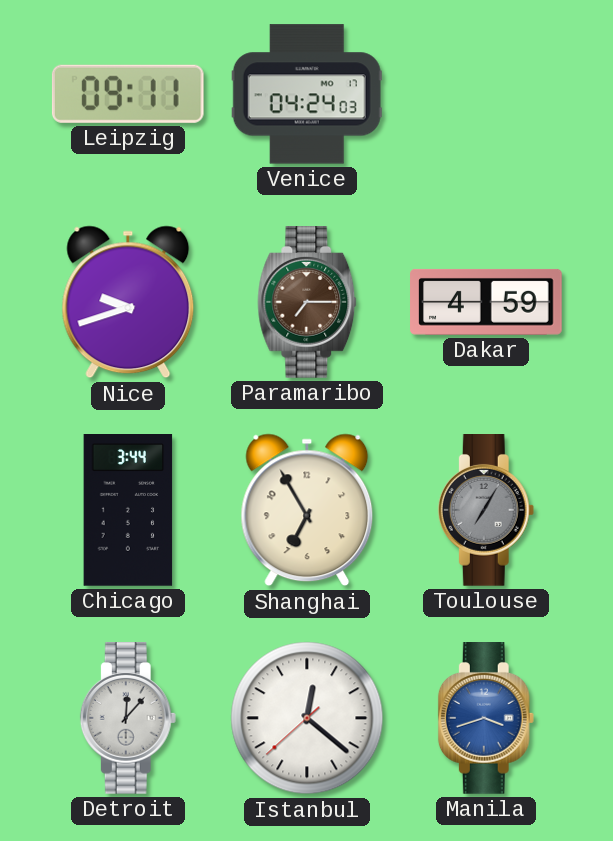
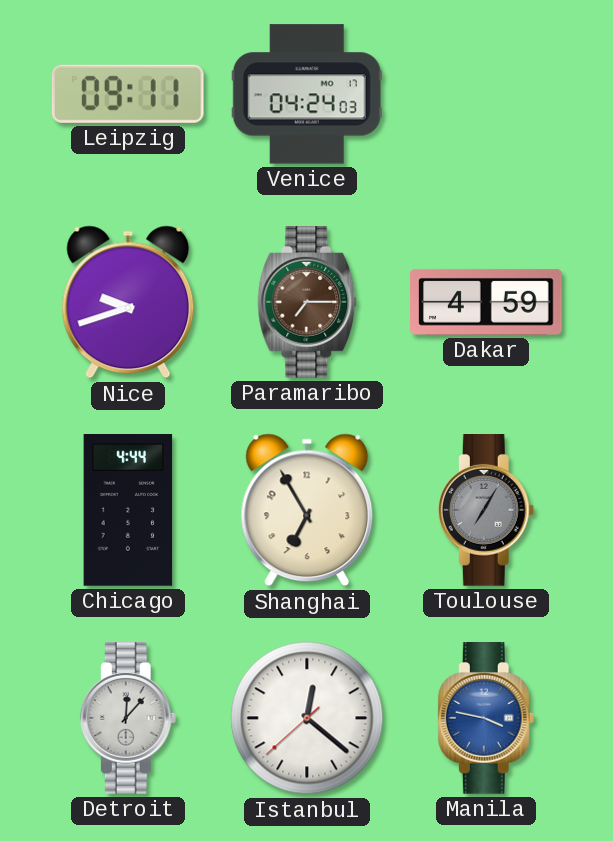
Chicago: 3:44 -> 4:44 (128, 511)
Manila: 3:42 -> 3:47 (486, 718)
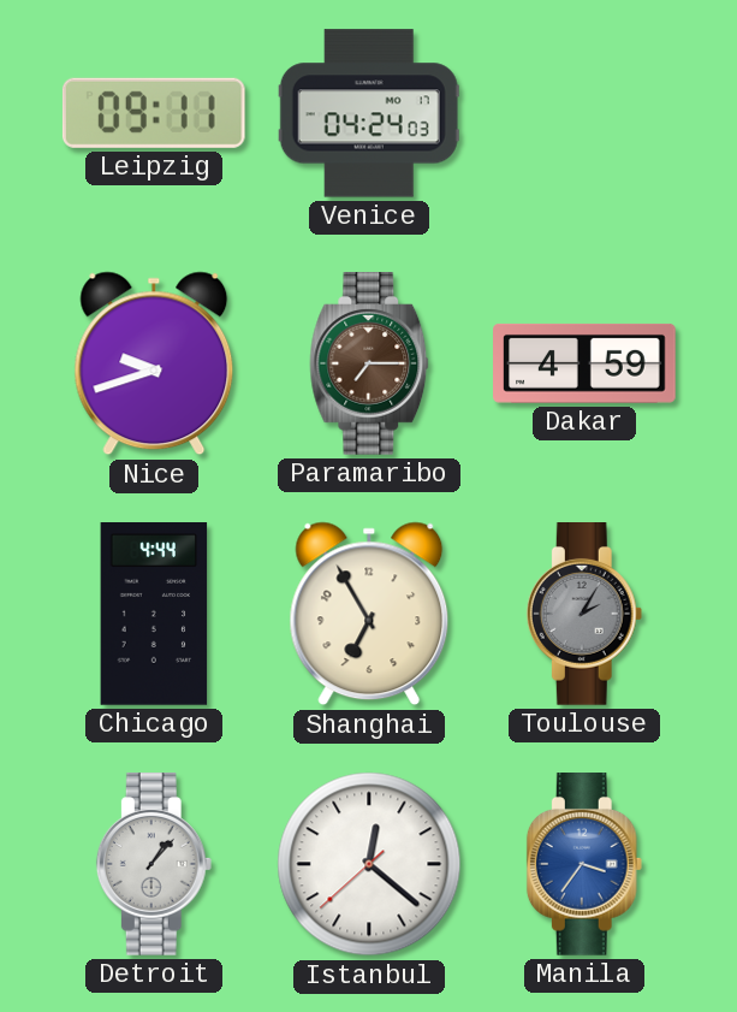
Toulouse: 7:05 -> 2:05 (584, 614)
Detroit: 12:07 -> 1:07 (154, 864)
Manila: 3:47 -> 3:36 (584, 864)
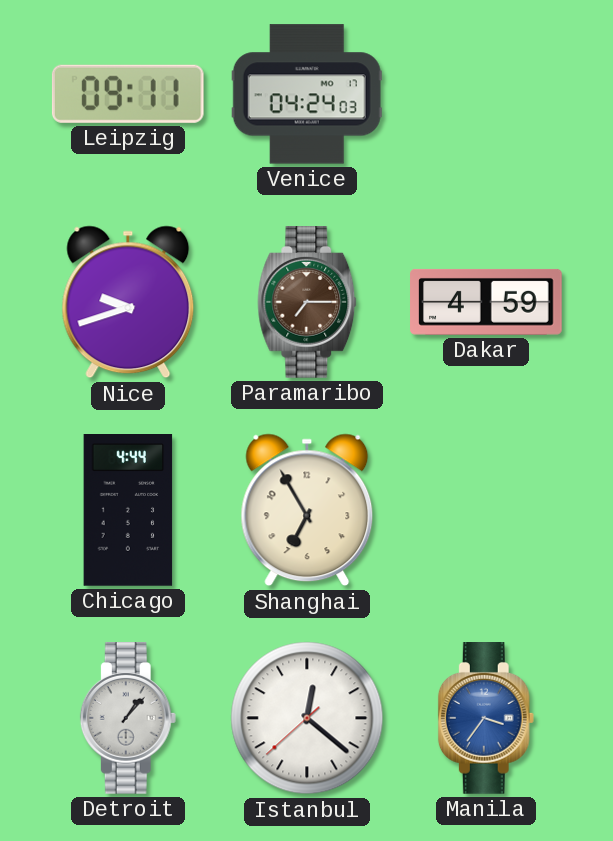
Toulouse: 2:05 -> none (584, 614)
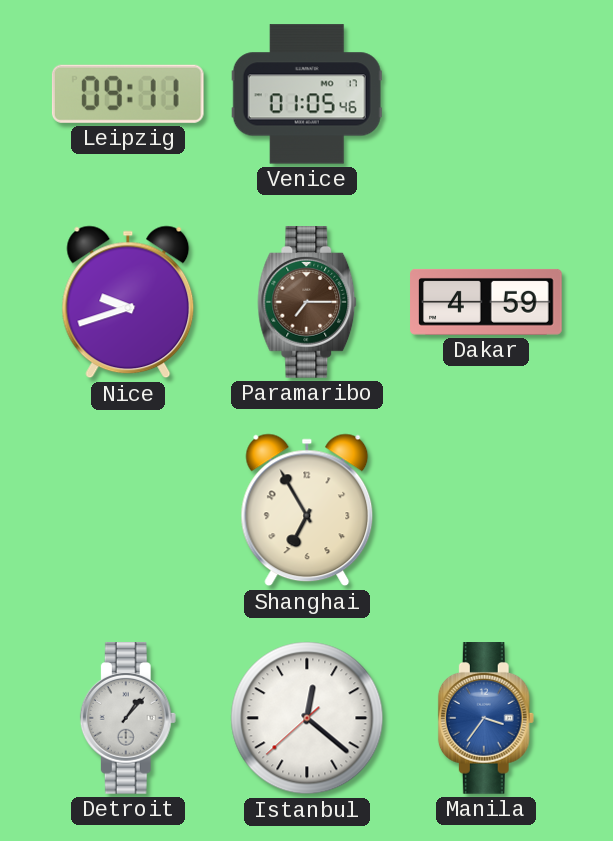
Venice: 04:24 -> 01:05 (307, 94)
Chicago: 4:44 -> none (128, 511)
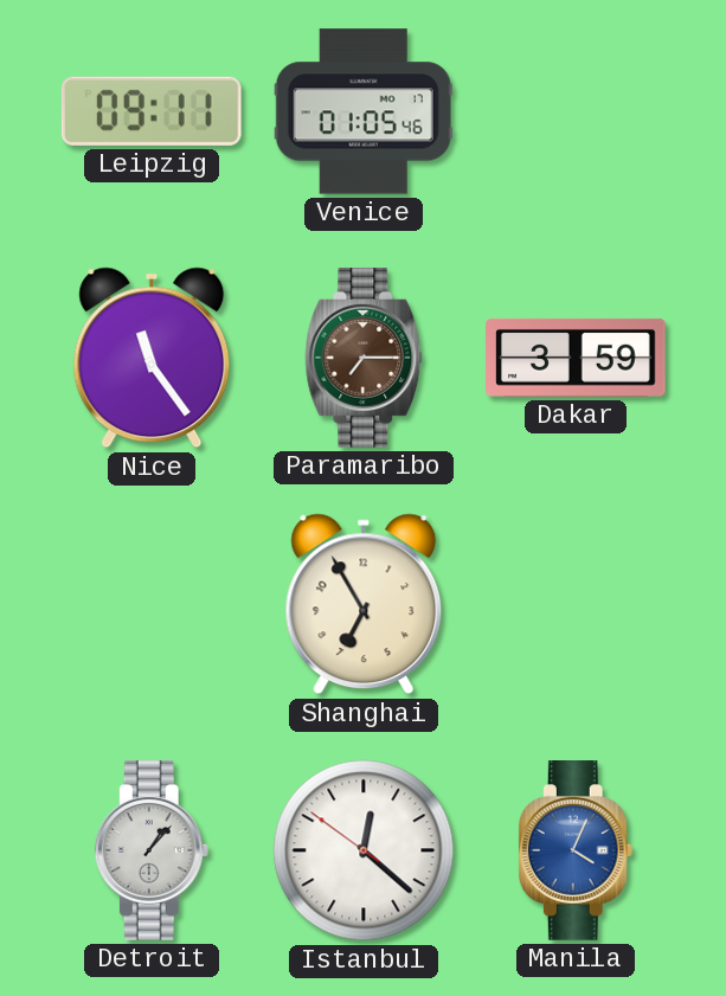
Nice: 9:42 -> 11:24 (152, 358)
Dakar: 4:59 -> 3:59 (576, 358)
Istanbul: 12:21:38 -> 12:21:51 (364, 850)
Manila: 3:36 -> 4:04 (576, 850)
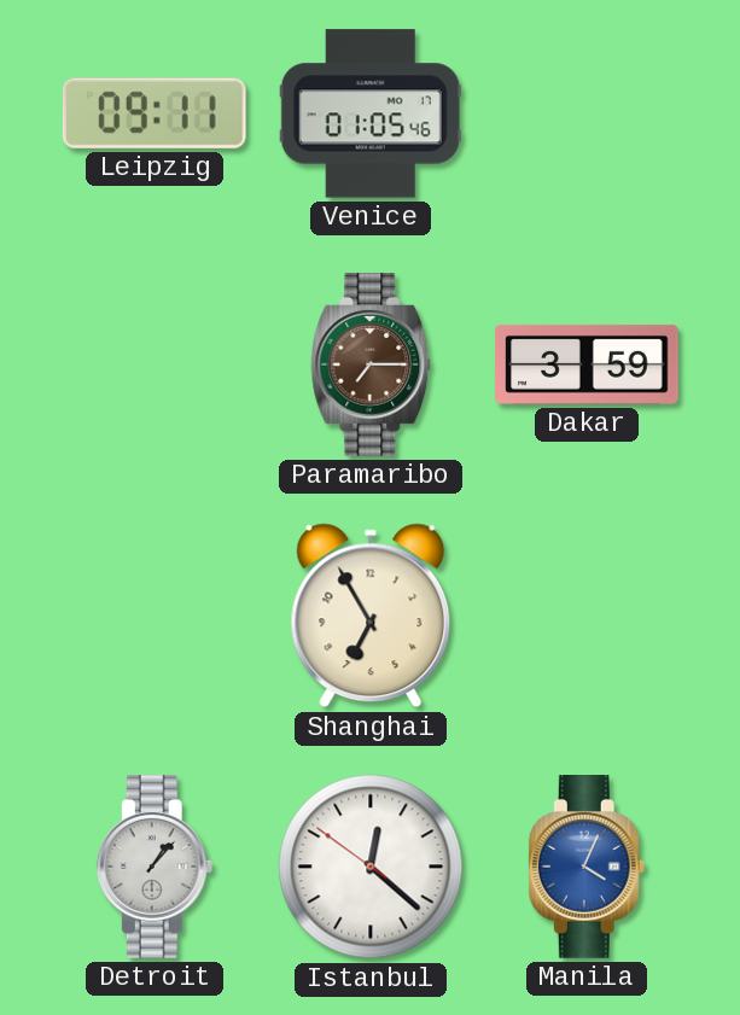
Nice: 11:24 -> none (152, 358)
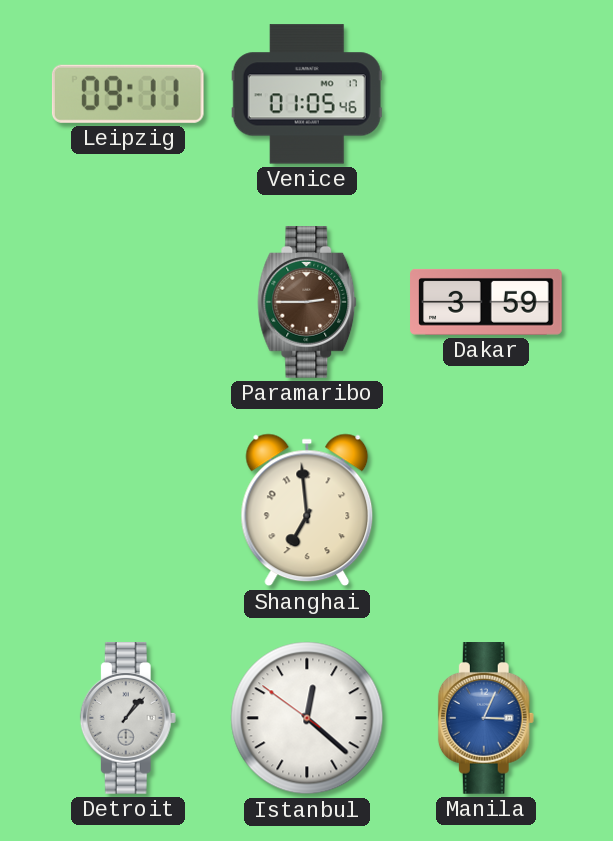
Paramaribo: 7:15 -> 2:45 (307, 302)
Shanghai: 6:55 -> 6:59 (307, 510)
Manila: 4:04 -> 3:04 (486, 718)
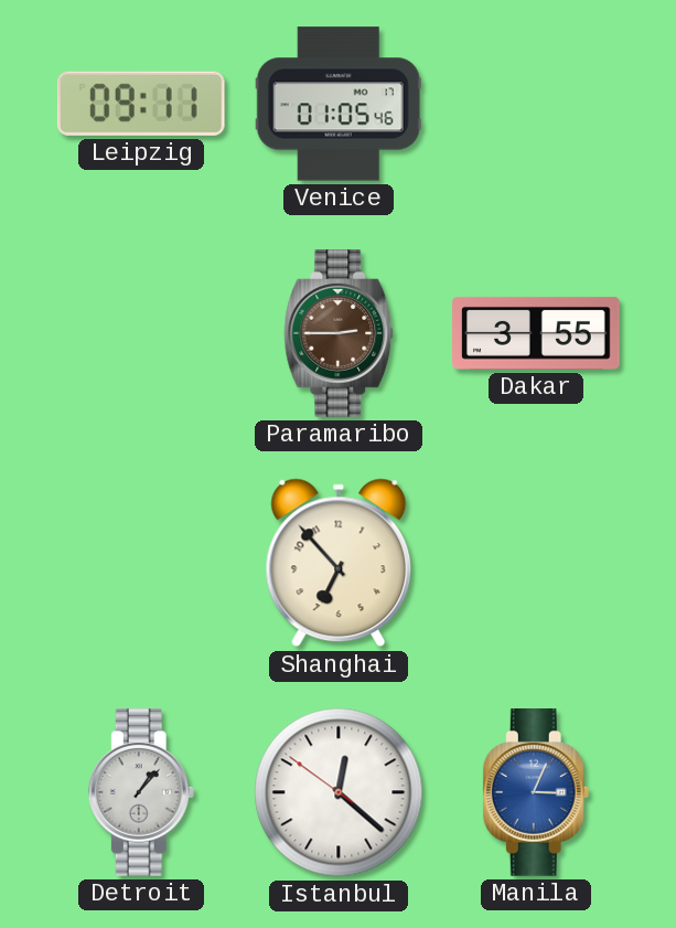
Dakar: 3:59 -> 3:55 (536, 333)
Shanghai: 6:59 -> 6:53 (339, 563)
